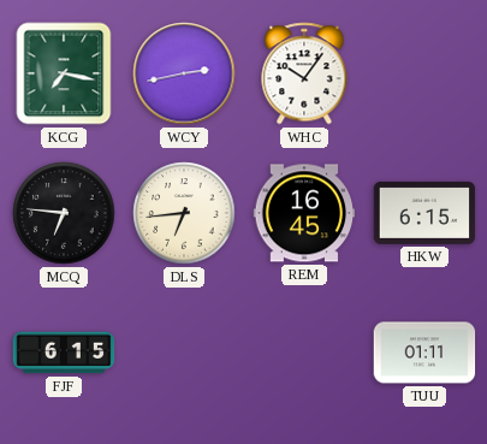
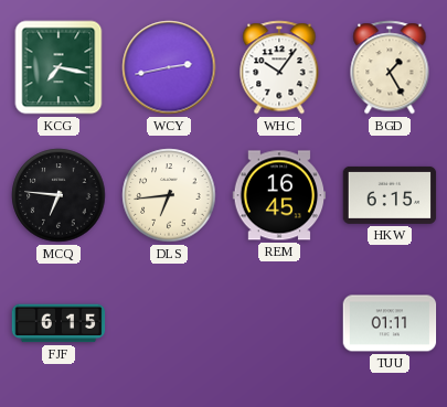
BGD: none -> 1:25 (390, 67)
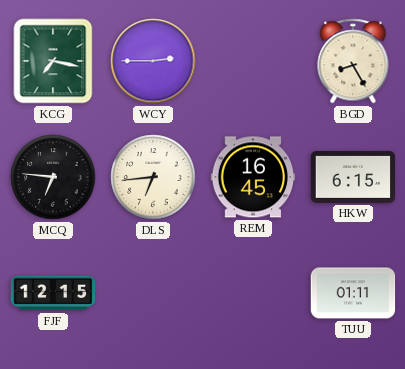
WCY: 2:43 -> 2:45 (153, 61)
WHC: 10:06 -> none (279, 67)
BGD: 1:25 -> 8:25 (353, 61)
FJF: 6:15 -> 12:15 (53, 293)
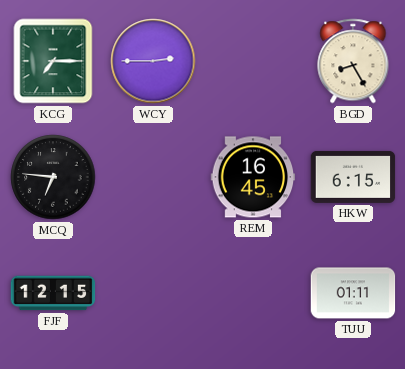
KCG: 7:17 -> 7:15 (53, 61)
DLS: 6:44 -> none (153, 177)
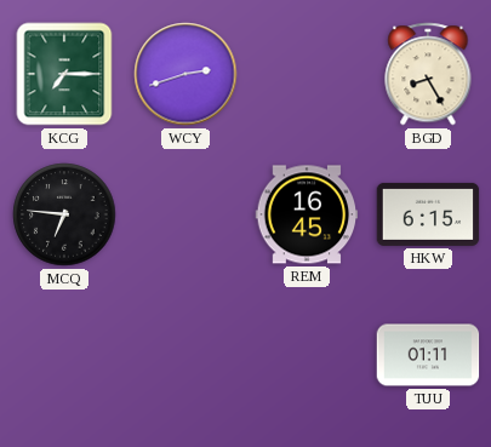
WCY: 2:45 -> 2:42 (185, 74)
FJF: 12:15 -> none (53, 293)
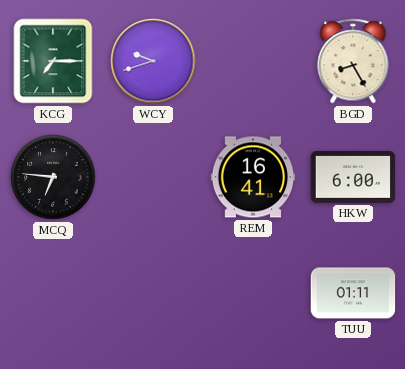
WCY: 2:42 -> 9:42 (153, 61)
REM: 16:45 -> 16:41 (253, 177)
HKW: 6:15 -> 6:00 (353, 177)
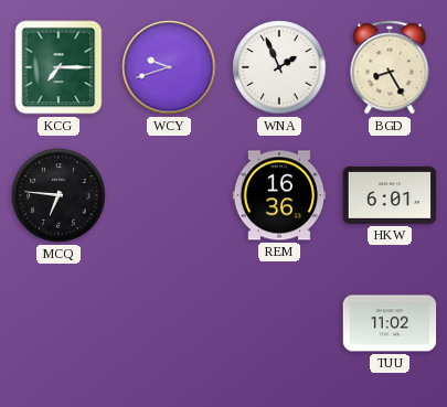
WNA: none -> 1:56 (279, 67)
REM: 16:41 -> 16:36 (279, 195)
HKW: 6:00 -> 6:01 (390, 195)
TUU: 01:11 -> 11:02 (390, 323)
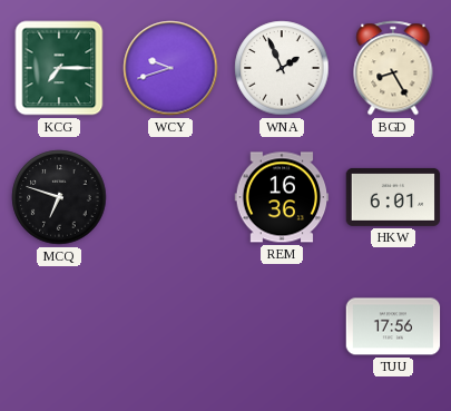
MCQ: 6:46 -> 6:48 (59, 197)
TUU: 11:02 -> 17:56 (393, 326)
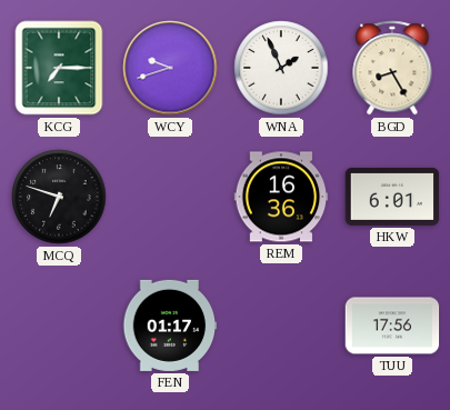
FEN: none -> 01:17 (170, 326)
